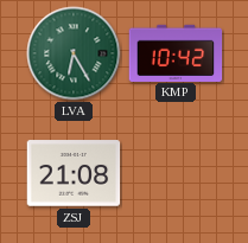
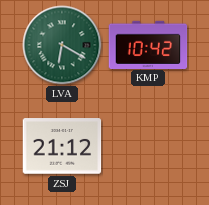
LVA: 6:25 -> 6:20 (62, 45)
ZSJ: 21:08 -> 21:12 (62, 146)
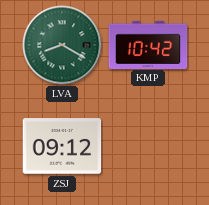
LVA: 6:20 -> 8:20 (62, 45)
ZSJ: 21:12 -> 09:12 (62, 146)
